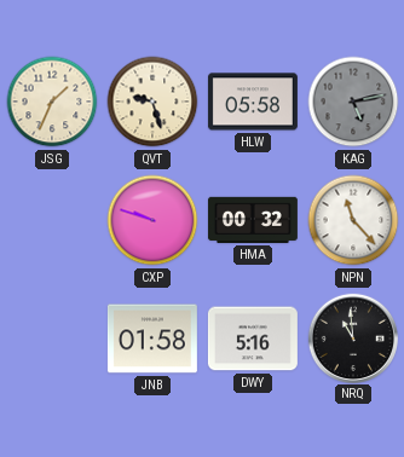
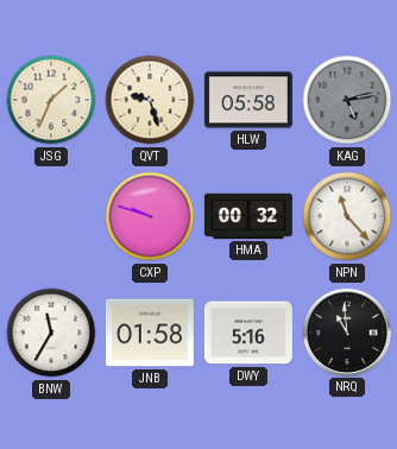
BNW: none -> 11:35 (51, 333)
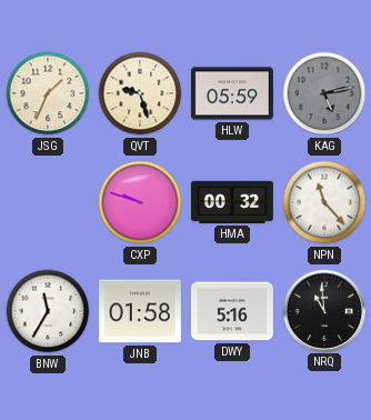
HLW: 05:58 -> 05:59 (232, 93)
